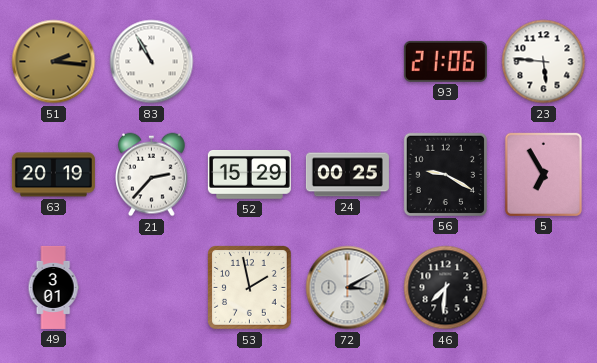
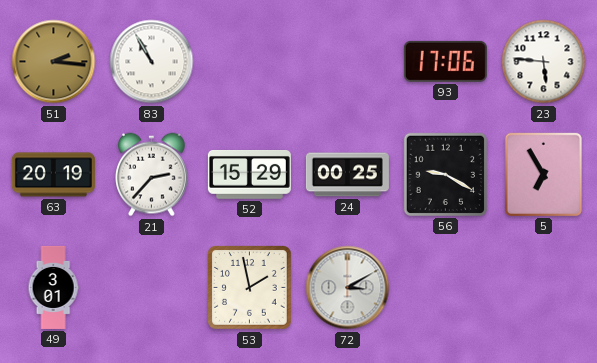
93: 21:06 -> 17:06 (445, 61)
46: 7:31 -> none (446, 288)
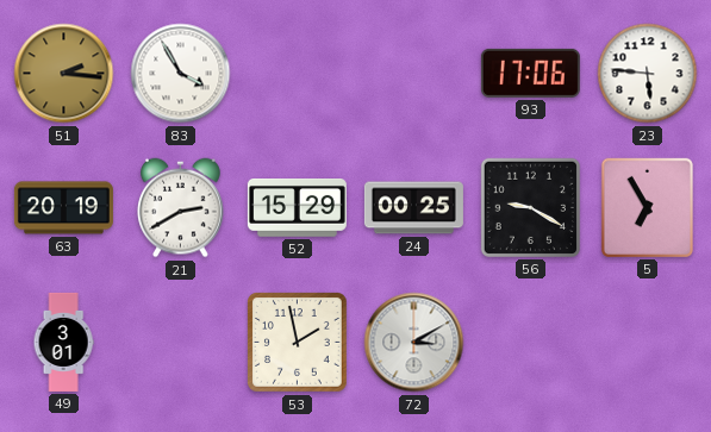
83: 10:55 -> 3:55 (181, 74)
21: 2:37 -> 2:40 (181, 208)
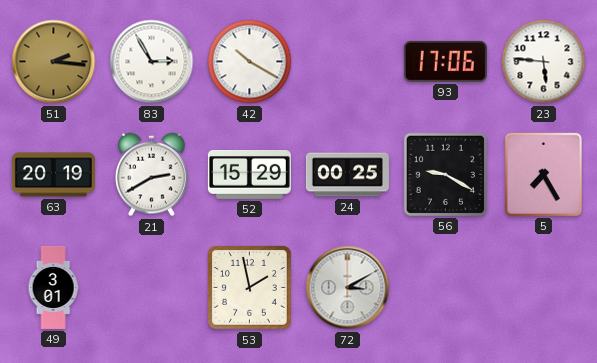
83: 3:55 -> 2:55 (152, 62)
42: none -> 10:20 (250, 62)
5: 6:55 -> 7:25 (543, 174)
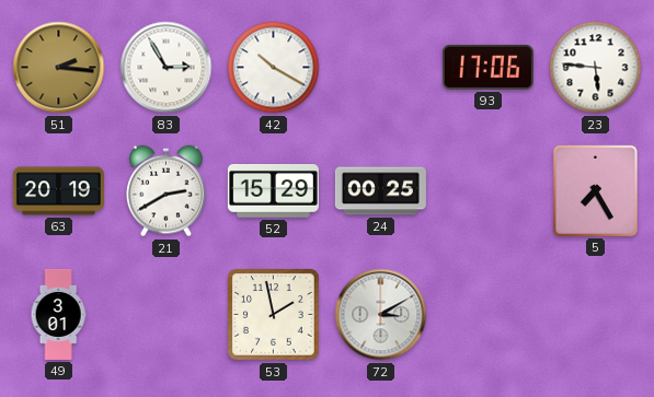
56: 9:20 -> none (445, 174)
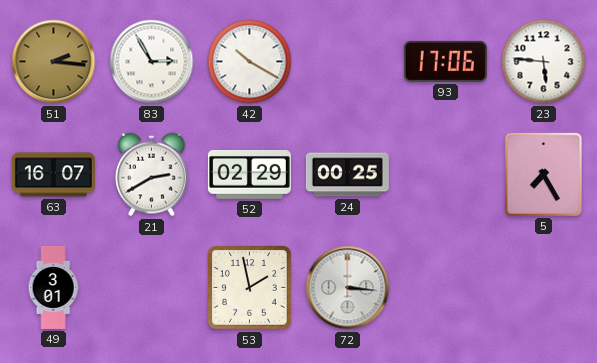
63: 20:19 -> 16:07 (53, 175)
52: 15:29 -> 02:29 (249, 175)
72: 3:10 -> 3:16 (348, 288)
